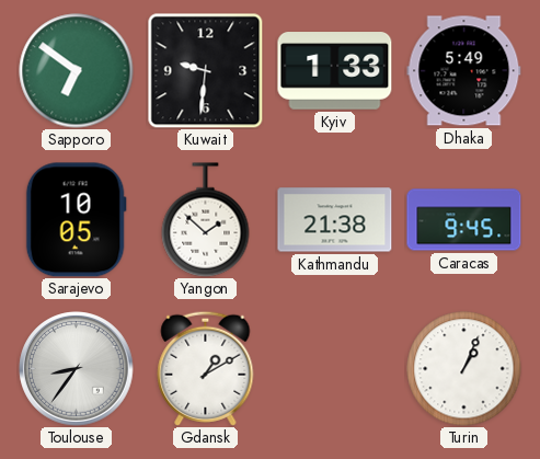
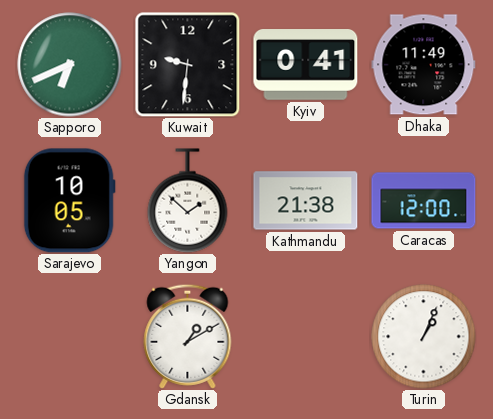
Sapporo: 6:51 -> 6:41 (70, 65)
Kyiv: 1:33 -> 0:41 (306, 65)
Dhaka: 5:49 -> 11:49 (424, 65)
Caracas: 9:45 -> 12:00 (424, 201)
Toulouse: 8:36 -> none (77, 369)
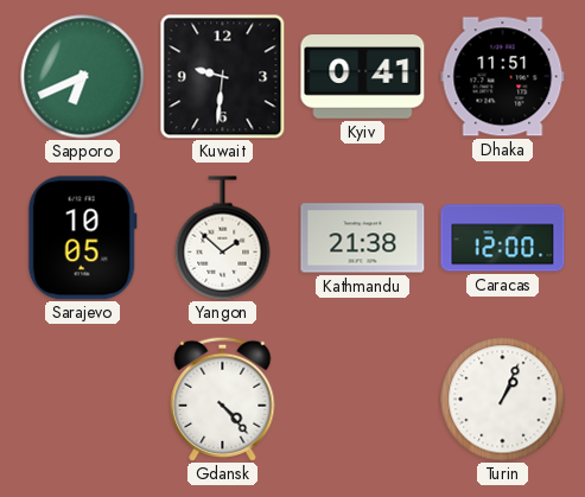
Dhaka: 11:49 -> 11:51 (503, 77)
Gdansk: 1:10 -> 4:23 (223, 399)
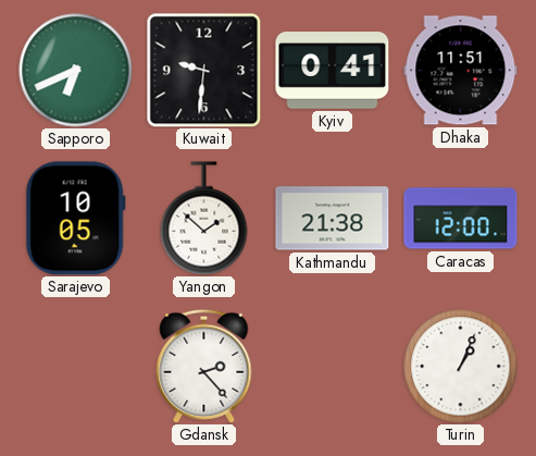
Gdansk: 4:23 -> 2:23 (204, 366)
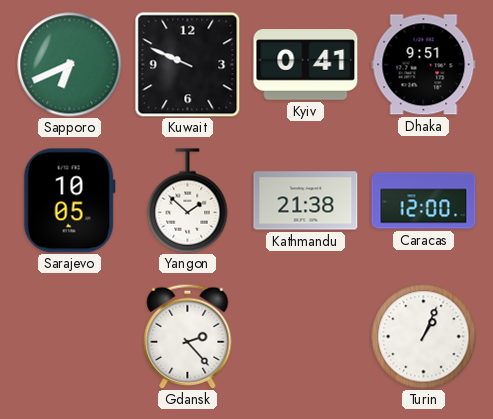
Kuwait: 9:31 -> 9:49 (188, 65)
Dhaka: 11:51 -> 9:51 (424, 65)
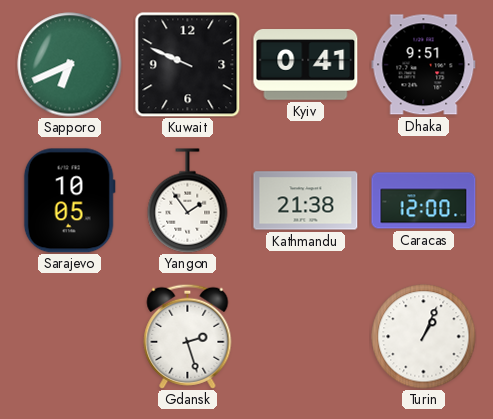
Yangon: 1:52 -> 1:54 (188, 201)
Gdansk: 2:23 -> 2:27 (188, 336)
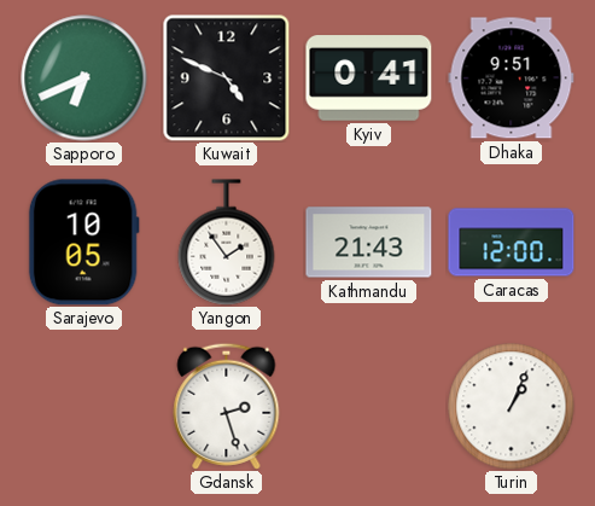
Kuwait: 9:49 -> 4:49 (227, 78)
Kathmandu: 21:38 -> 21:43 (369, 243)
